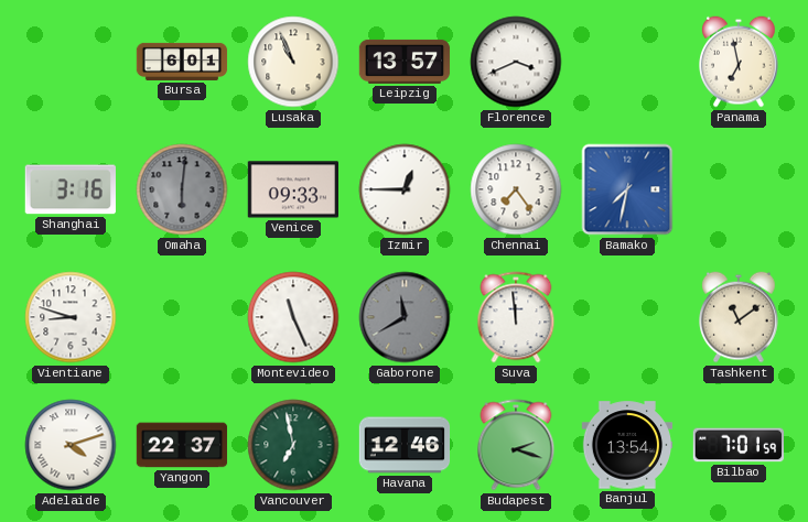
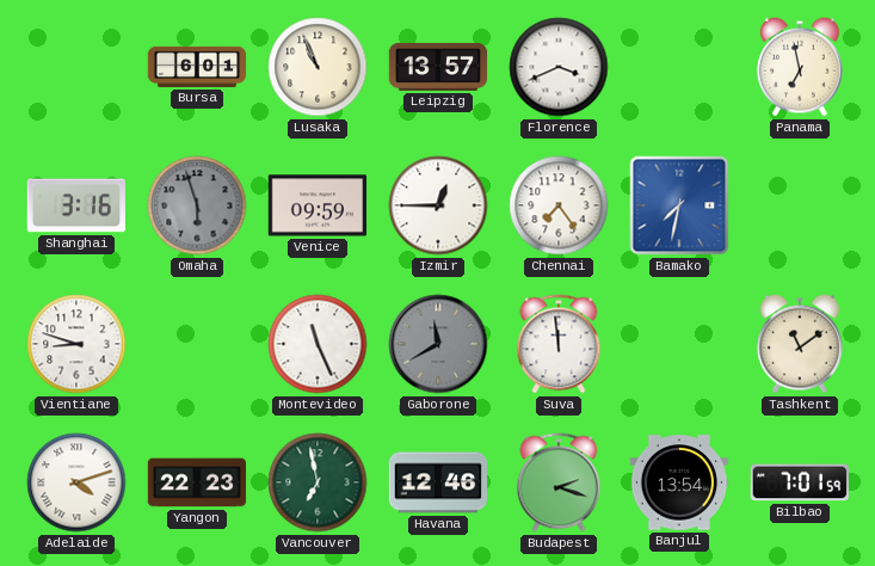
Omaha: 6:01 -> 5:57 (197, 205)
Venice: 09:33 -> 09:59 (316, 205)
Yangon: 22:37 -> 22:23 (197, 482)
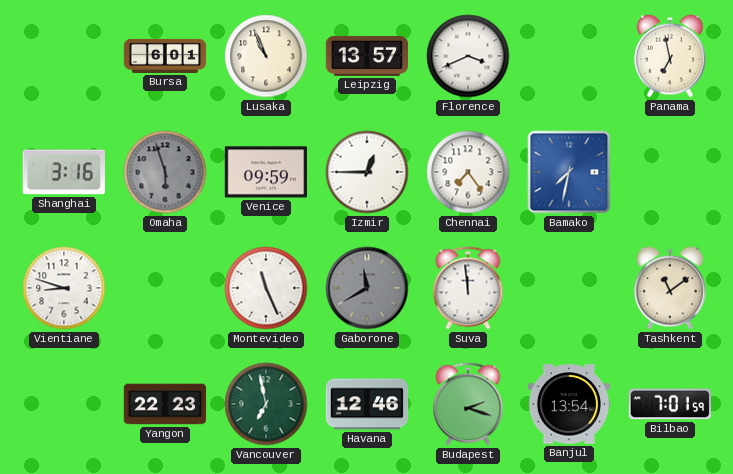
Adelaide: 4:12 -> none (76, 482)
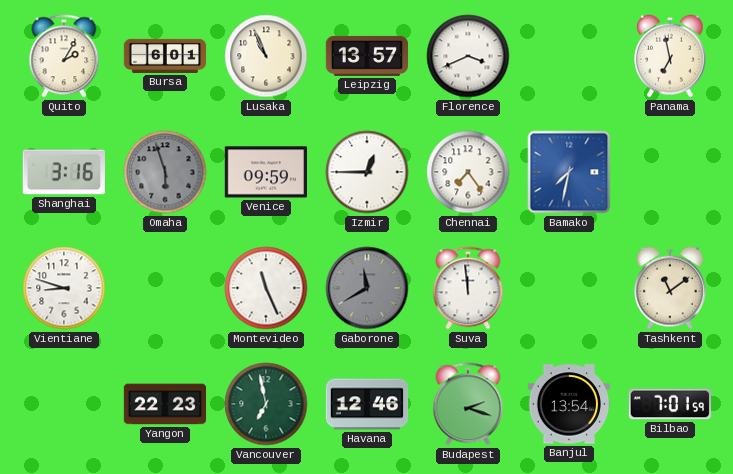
Quito: none -> 2:05 (64, 56)
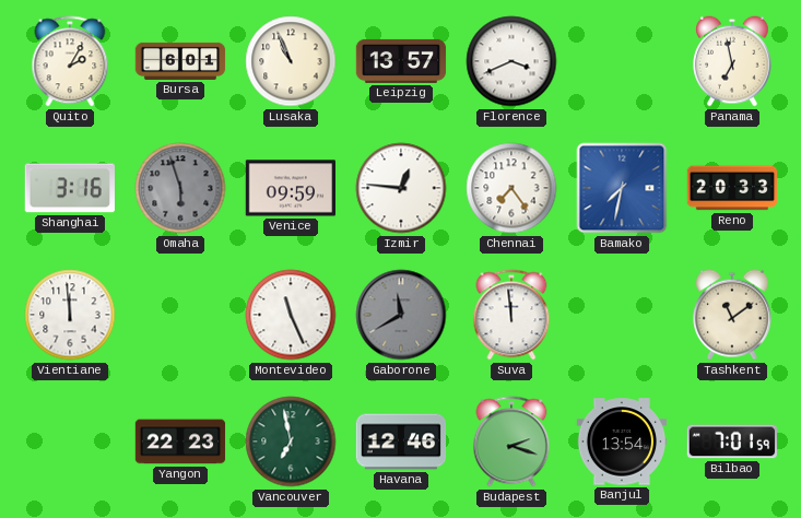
Izmir: 12:45 -> 12:46 (401, 188)
Reno: none -> 20:33 (732, 188)
Vientiane: 8:48 -> 11:59 (70, 315)
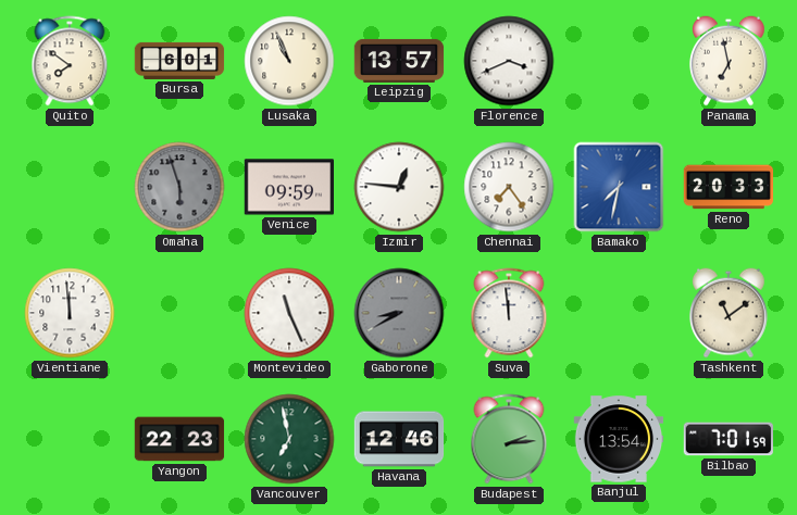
Quito: 2:05 -> 7:51 (70, 61)
Shanghai: 3:16 -> none (70, 188)
Gaborone: 11:40 -> 8:40 (399, 313)
Budapest: 2:18 -> 2:14 (509, 439)
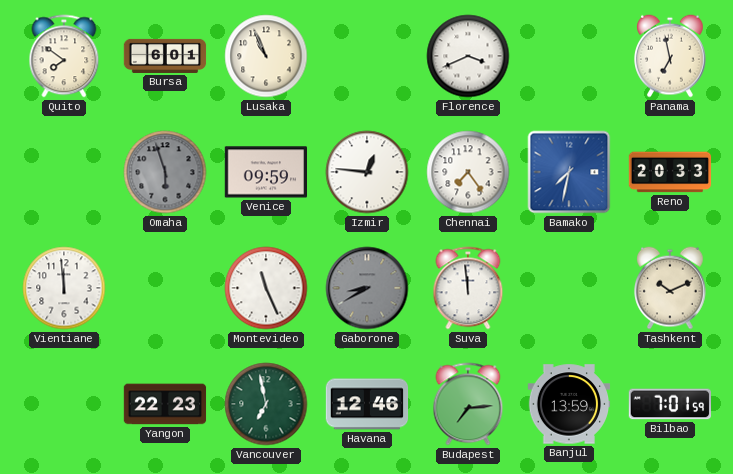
Leipzig: 13:57 -> none (399, 61)
Tashkent: 11:09 -> 10:11 (671, 288)
Budapest: 2:14 -> 7:14 (468, 404)
Banjul: 13:54 -> 13:59 (569, 404)
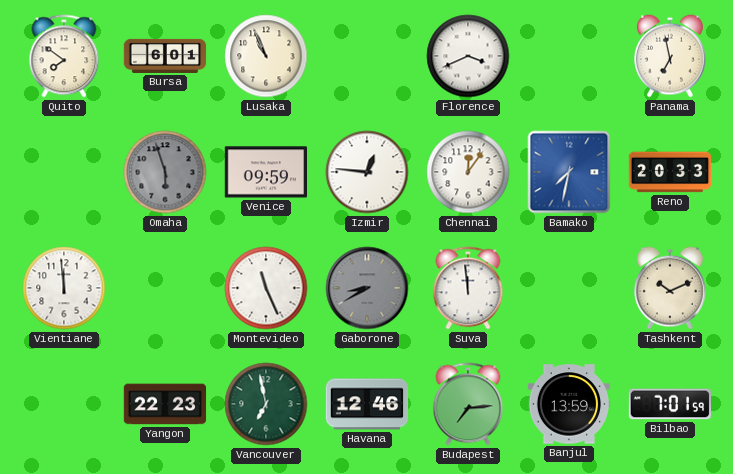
Chennai: 7:24 -> 12:06 (468, 172)
